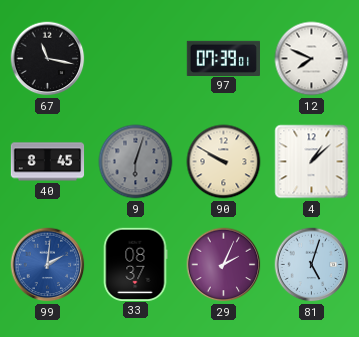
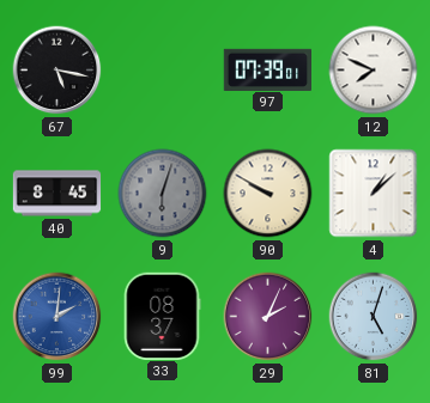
67: 11:17 -> 5:17 (57, 71)
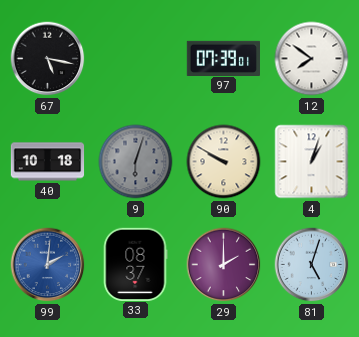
12: 7:49 -> 7:51 (312, 59)
40: 8:45 -> 10:18 (48, 162)
4: 1:08 -> 1:03 (312, 162)
29: 2:04 -> 2:00 (224, 265)
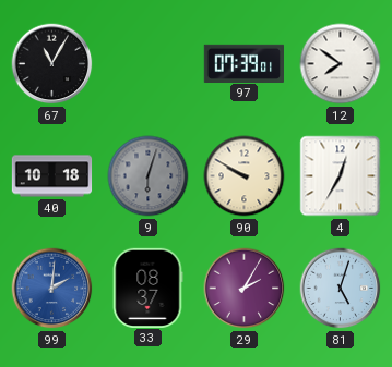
67: 5:17 -> 11:05 (52, 64)
4: 1:03 -> 12:35 (341, 176)
29: 2:00 -> 2:05 (245, 289)
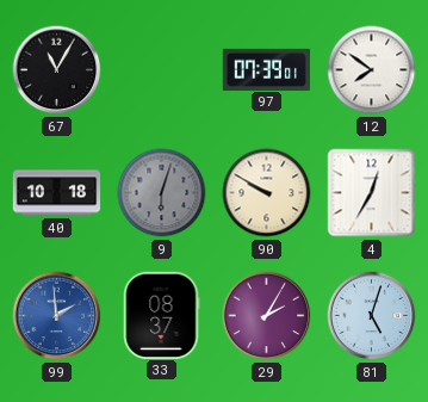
99: 2:01 -> 1:59 (57, 316)
